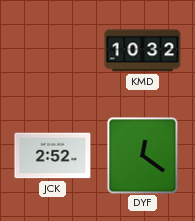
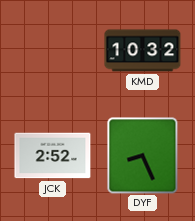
DYF: 12:21 -> 8:26 (143, 156)
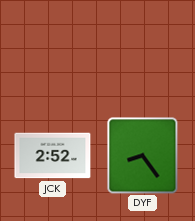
KMD: 10:32 -> none (143, 51)
DYF: 8:26 -> 8:24 (143, 156)
